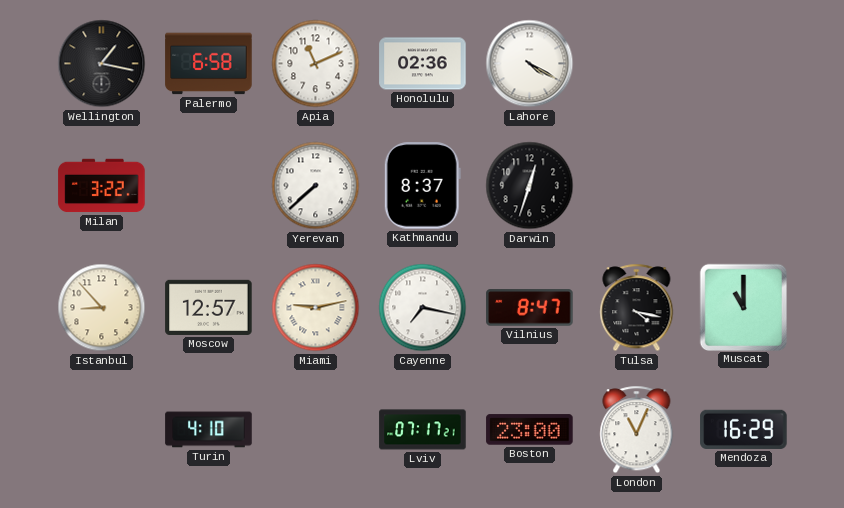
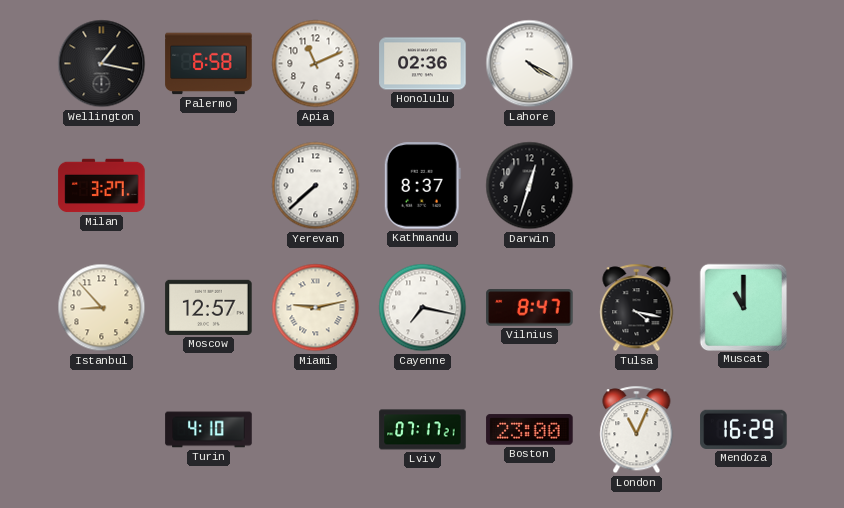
Milan: 3:22 -> 3:27 (102, 186)
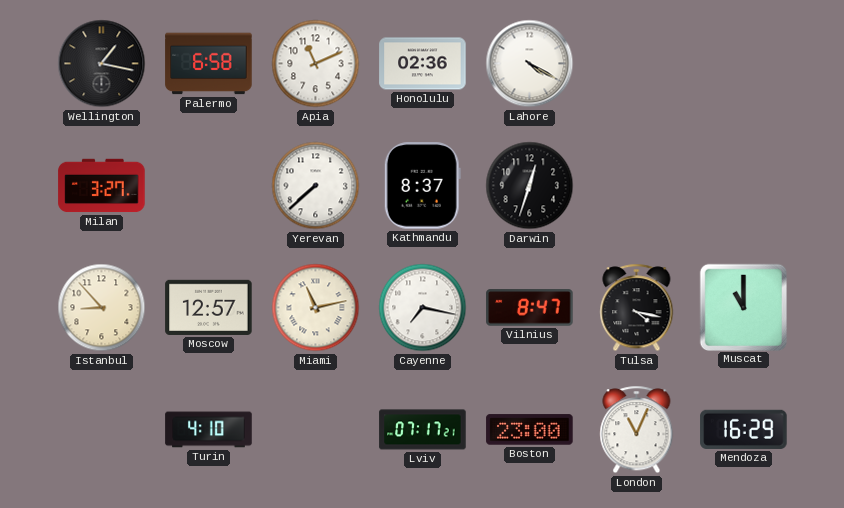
Miami: 9:13 -> 11:13 (316, 308)
